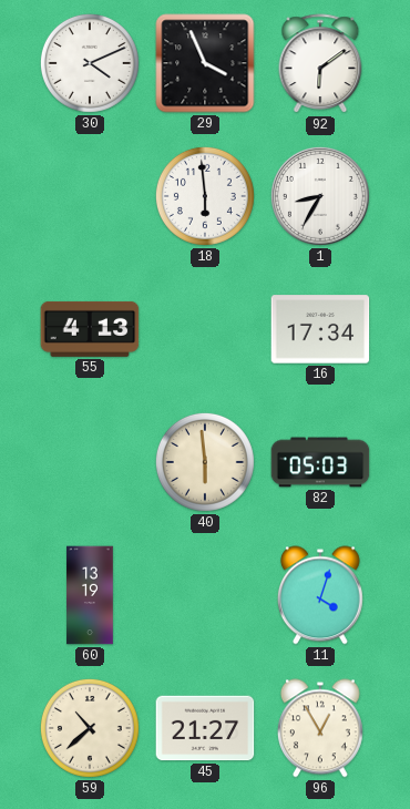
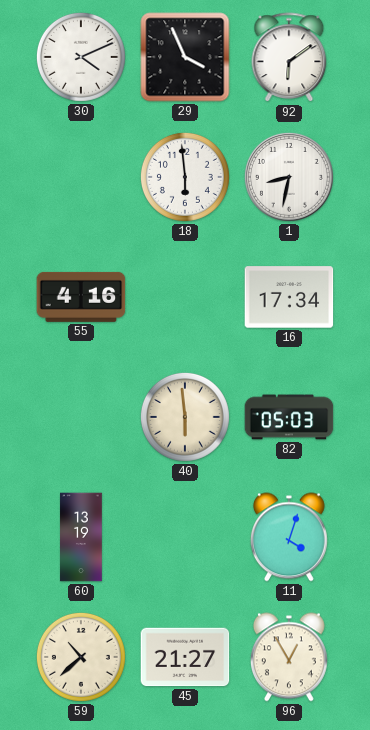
1: 8:35 -> 8:32 (289, 177)
55: 4:13 -> 4:16 (81, 297)
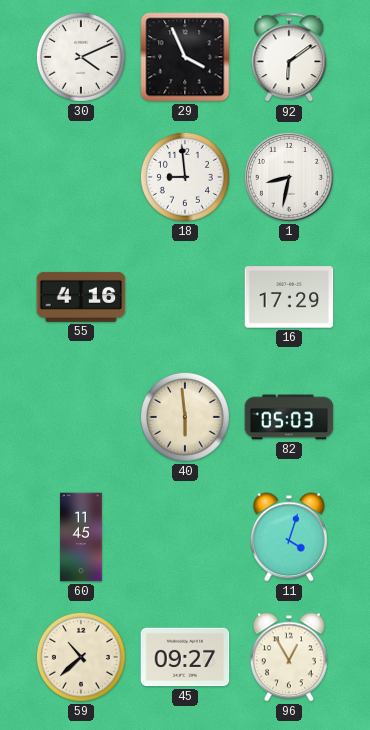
18: 5:59 -> 8:59 (185, 177)
16: 17:34 -> 17:29 (289, 297)
60: 13:19 -> 11:45 (81, 537)
45: 21:27 -> 09:27 (185, 657)
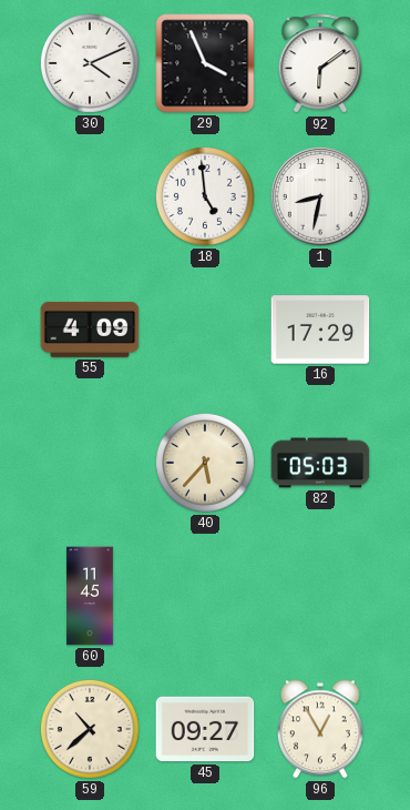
18: 8:59 -> 4:59 (205, 196)
55: 4:16 -> 4:09 (90, 330)
40: 5:59 -> 5:37 (205, 463)
11: 4:03 -> none (289, 537)
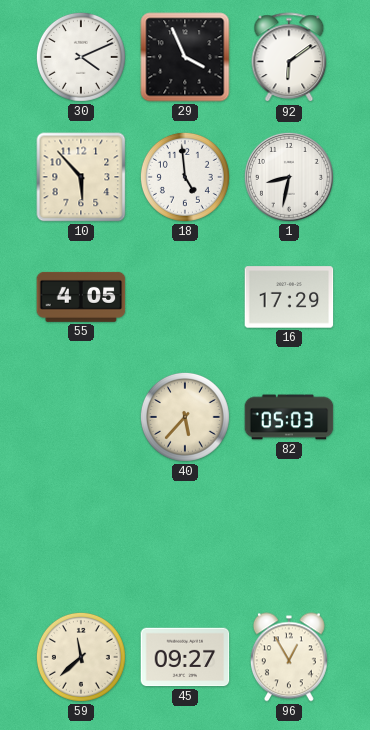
10: none -> 5:53 (81, 177)
55: 4:09 -> 4:05 (81, 297)
60: 11:45 -> none (90, 596)
59: 10:38 -> 11:38 (81, 657)
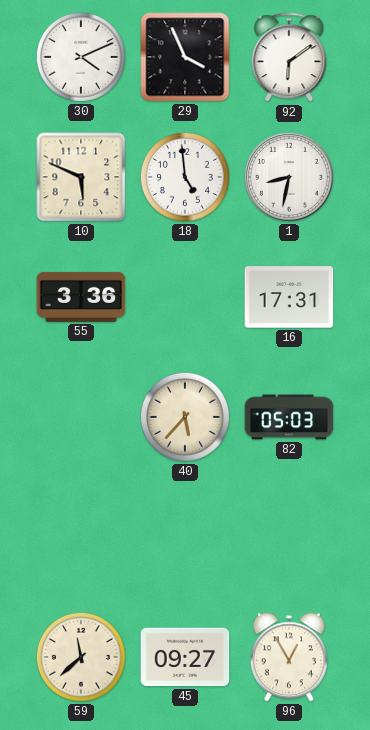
10: 5:53 -> 5:49 (81, 177)
55: 4:05 -> 3:36 (81, 297)
16: 17:29 -> 17:31 (289, 297)
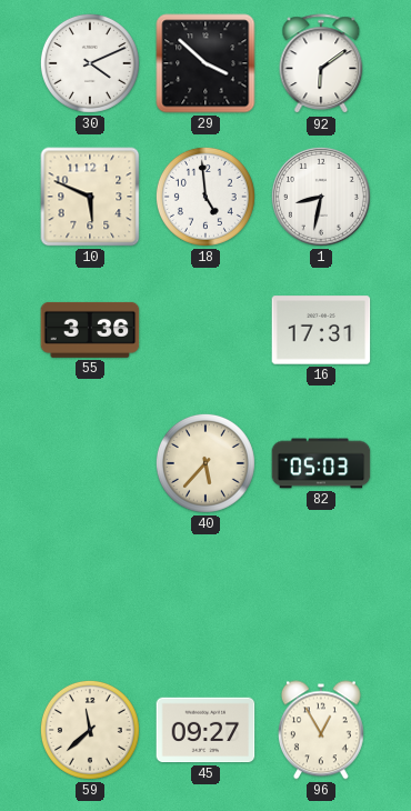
29: 3:56 -> 3:52 (205, 63)
